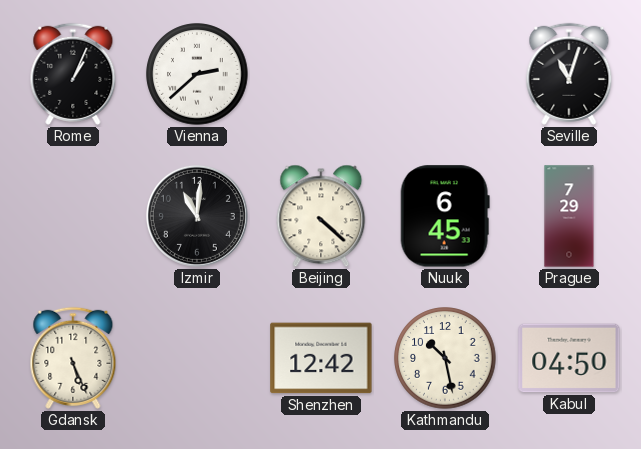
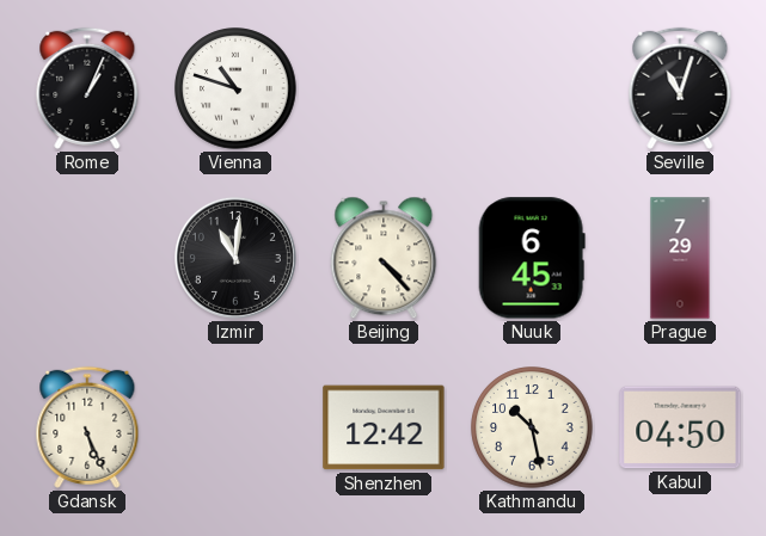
Vienna: 2:38 -> 10:48 (235, 88)
Beijing: 4:22 -> 4:23 (384, 258)
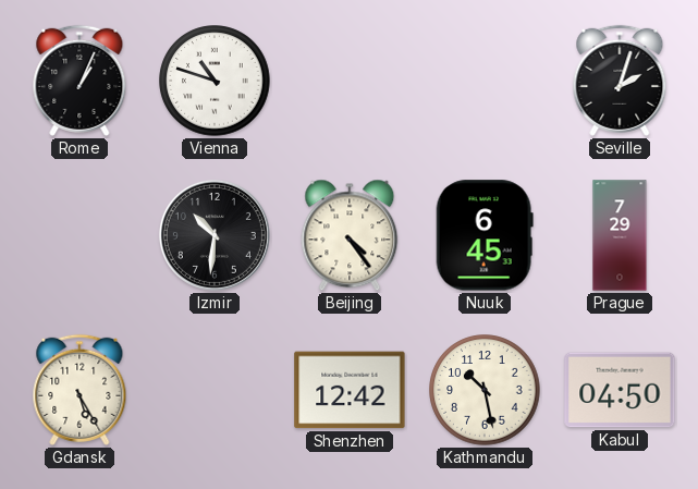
Seville: 11:03 -> 2:03 (620, 81)
Izmir: 11:01 -> 10:31 (215, 235)
Beijing: 4:23 -> 4:24 (350, 235)
Gdansk: 5:26 -> 5:25 (79, 390)
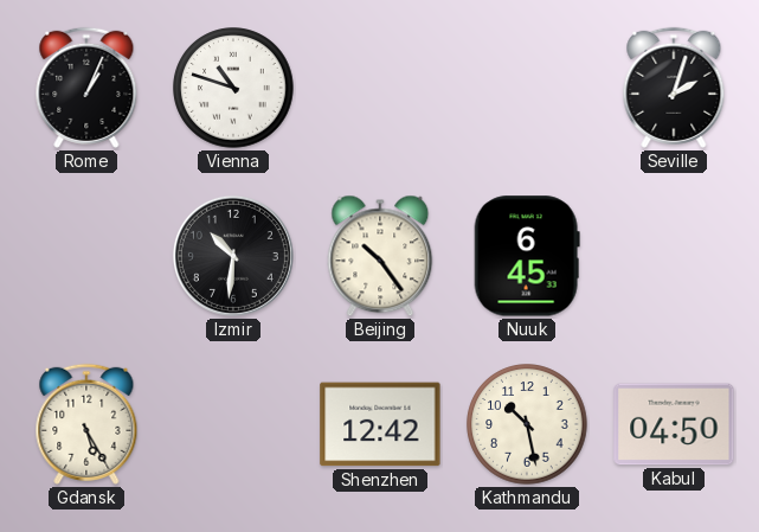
Beijing: 4:24 -> 10:24 (380, 256)
Prague: 7:29 -> none (620, 235)
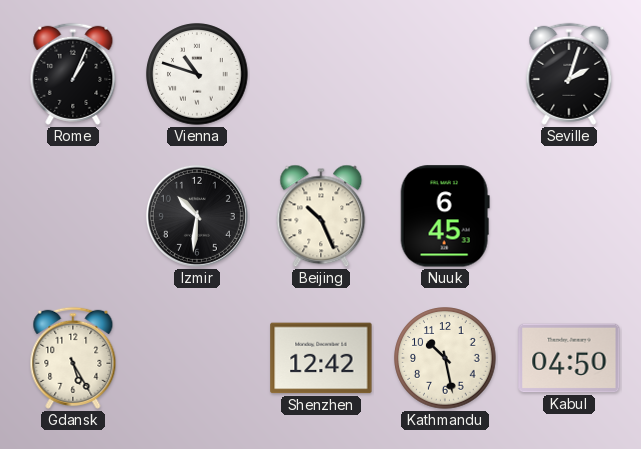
Beijing: 10:24 -> 10:26 (321, 216)
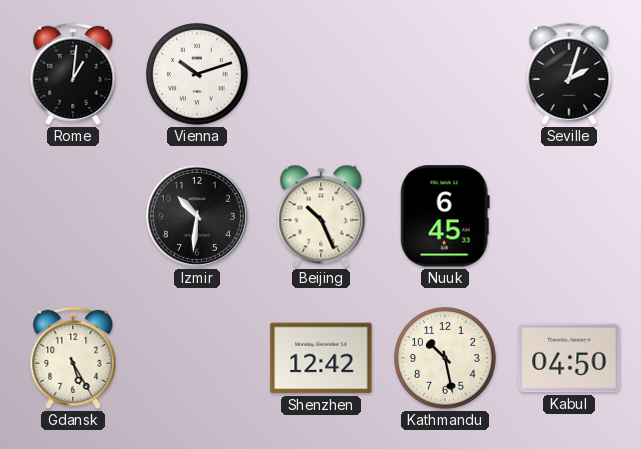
Rome: 1:04 -> 1:01 (73, 74)
Vienna: 10:48 -> 10:12 (197, 74)
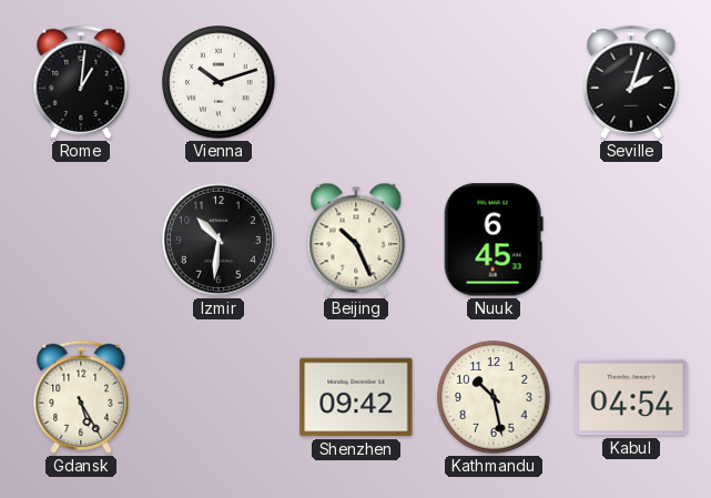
Shenzhen: 12:42 -> 09:42 (356, 397)
Kabul: 04:50 -> 04:54 (631, 397)
